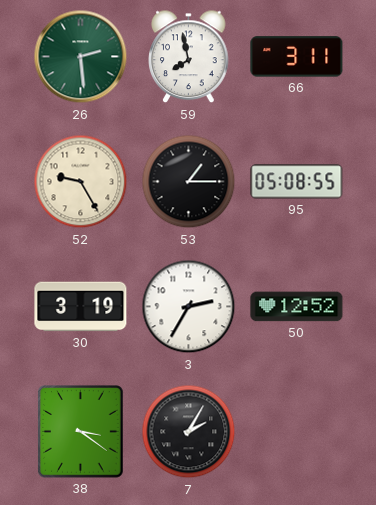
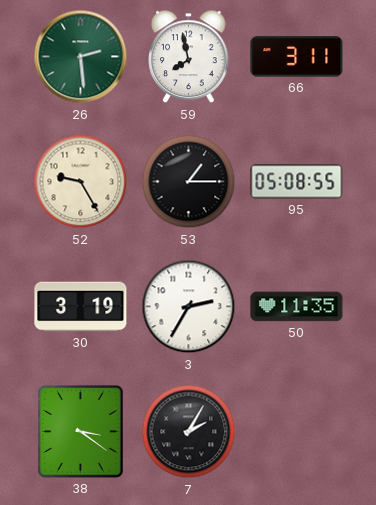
50: 12:52 -> 11:35 (297, 307)
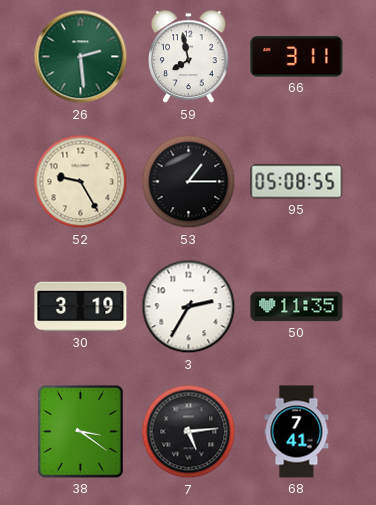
7: 2:05 -> 5:14 (189, 432)
68: none -> 7:41 (297, 432)
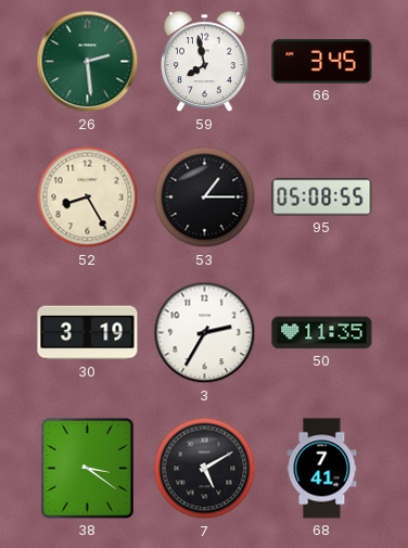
66: 3:11 -> 3:45 (322, 62)
52: 9:25 -> 8:25 (88, 197)
7: 5:14 -> 5:10 (205, 469)
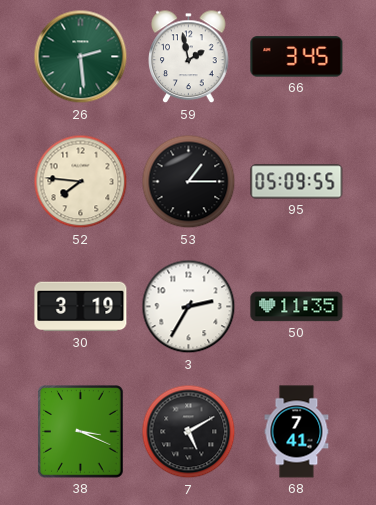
59: 7:58 -> 1:58 (189, 57)
52: 8:25 -> 7:46 (81, 182)
95: 05:08 -> 05:09 (297, 182)
38: 3:21 -> 3:19 (81, 432)
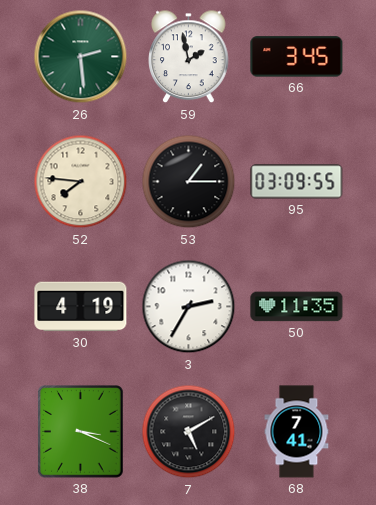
95: 05:09 -> 03:09 (297, 182)
30: 3:19 -> 4:19 (81, 307)
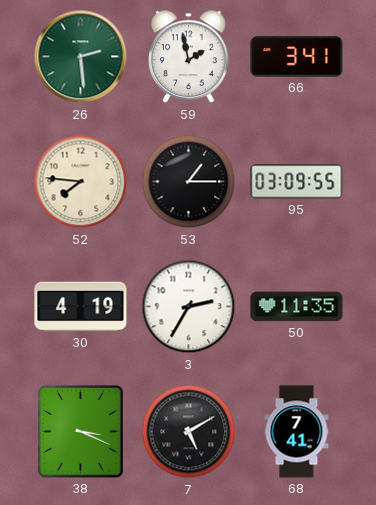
66: 3:45 -> 3:41 (297, 57)
